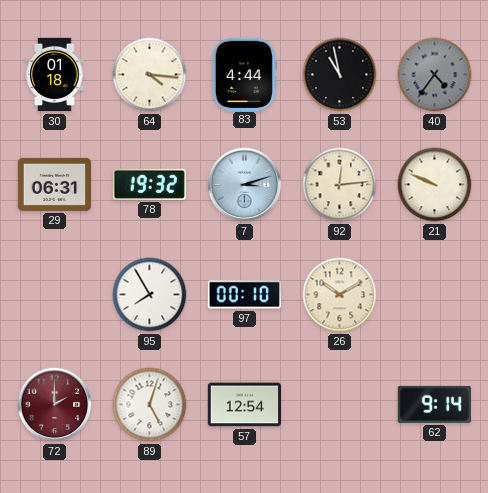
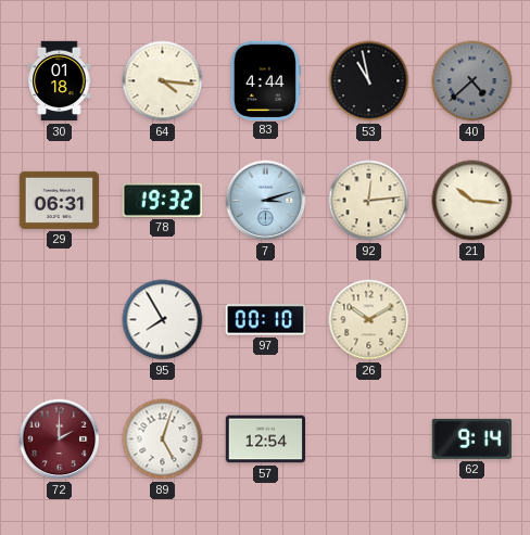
40: 4:36 -> 4:38 (472, 81)
21: 9:49 -> 10:16 (472, 201)
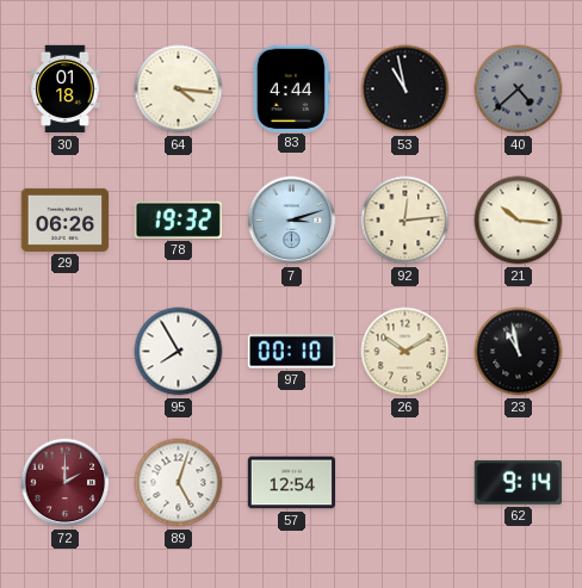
29: 06:31 -> 06:26 (66, 219)
23: none -> 10:58 (519, 352)
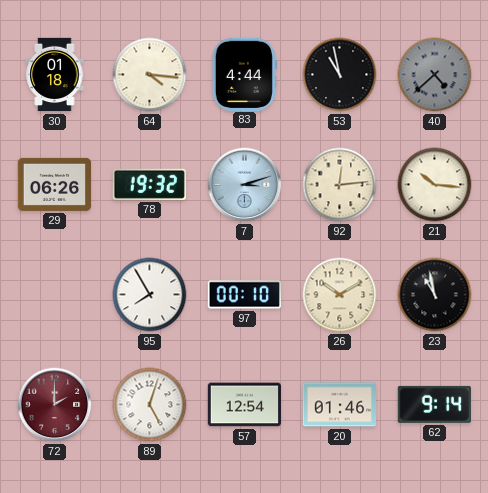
20: none -> 01:46 (340, 405)
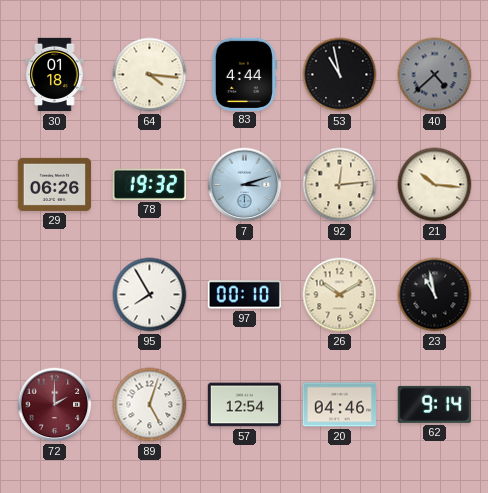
20: 01:46 -> 04:46 (340, 405)
